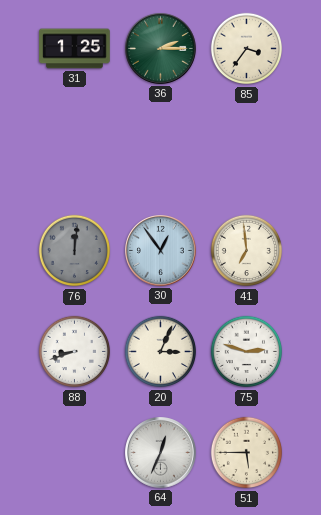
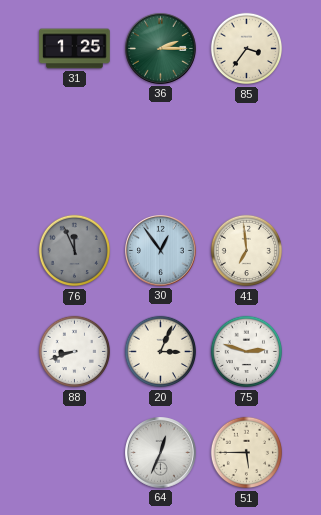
76: 12:01 -> 11:56 (75, 251)
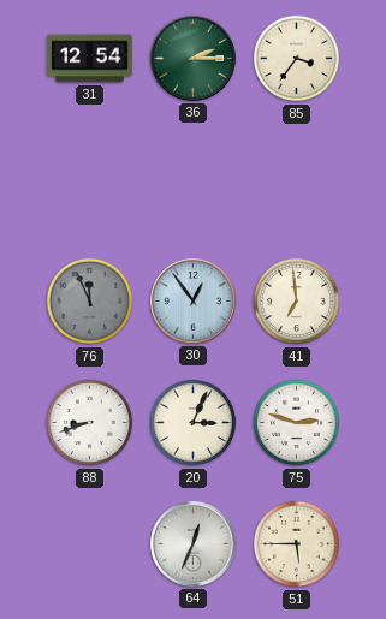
31: 1:25 -> 12:54 (90, 59)
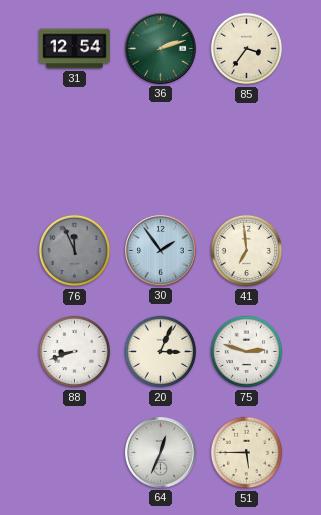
36: 2:15 -> 2:12 (161, 49)
30: 12:54 -> 1:54 (161, 251)
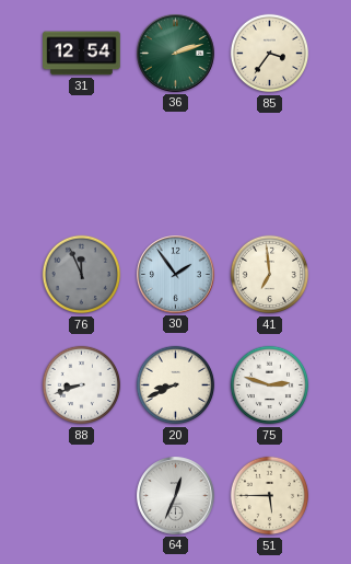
20: 3:04 -> 8:41 (176, 385)
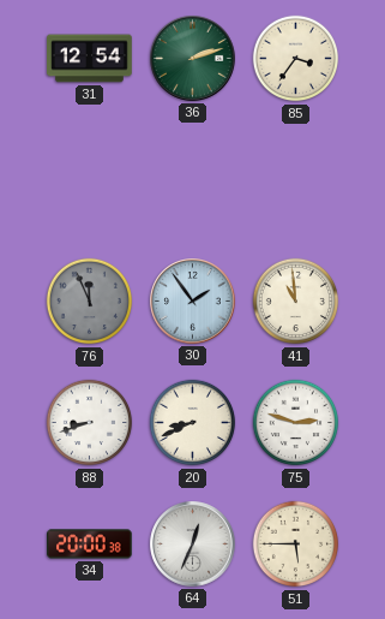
41: 6:59 -> 10:59 (296, 302)
34: none -> 20:00 (90, 544)
